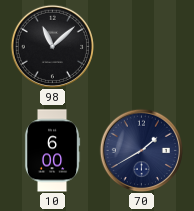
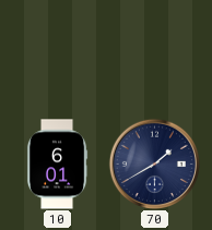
98: 11:08 -> none (52, 46)
10: 6:00 -> 6:01 (57, 165)
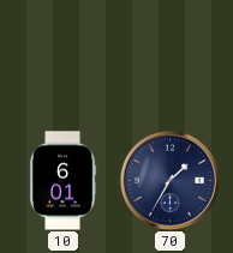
70: 1:40 -> 1:35 (169, 180)
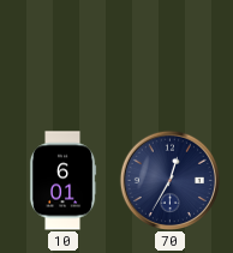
70: 1:35 -> 12:35 (169, 180)
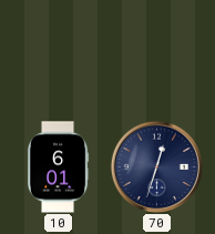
70: 12:35 -> 12:33 (156, 166)
